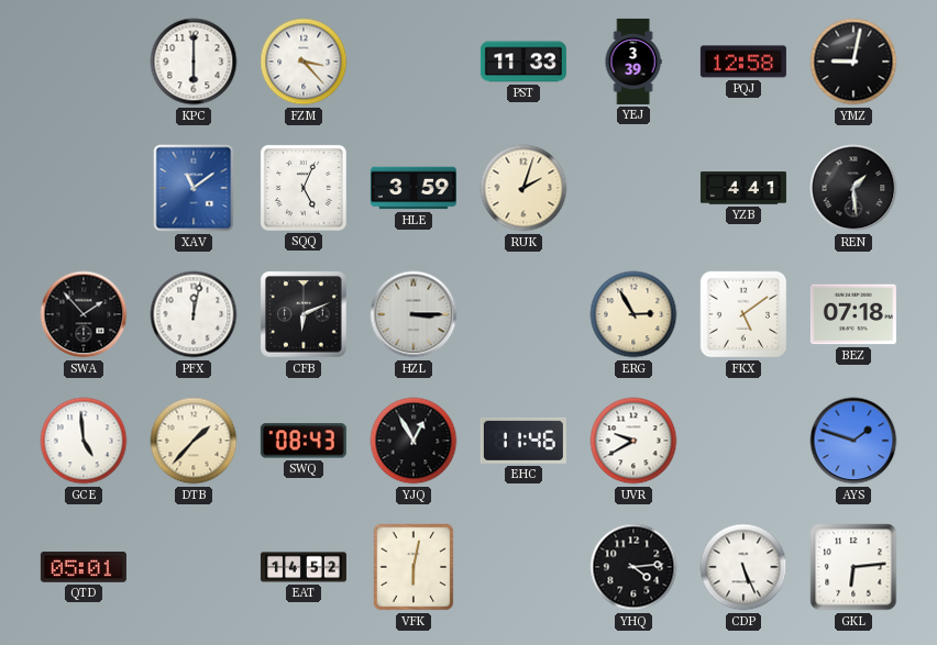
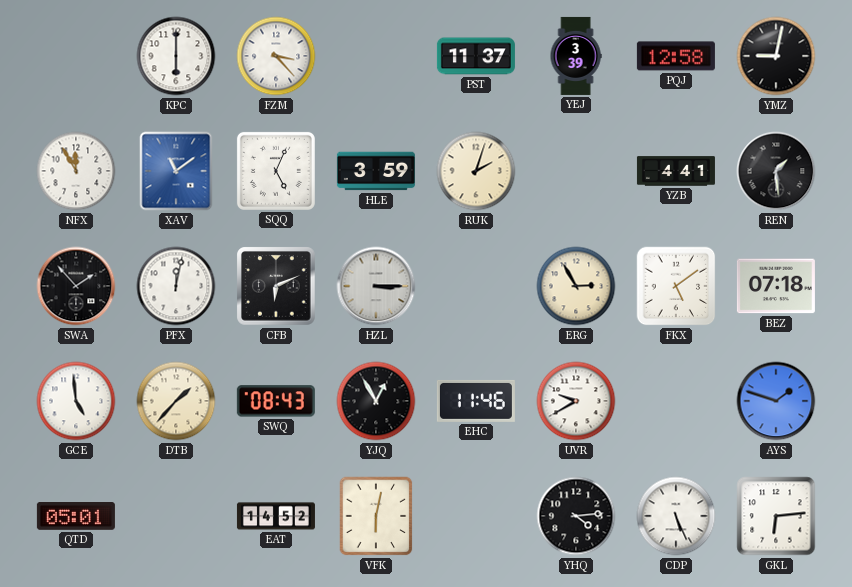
PST: 11:33 -> 11:37 (476, 56)
NFX: none -> 11:55 (76, 171)
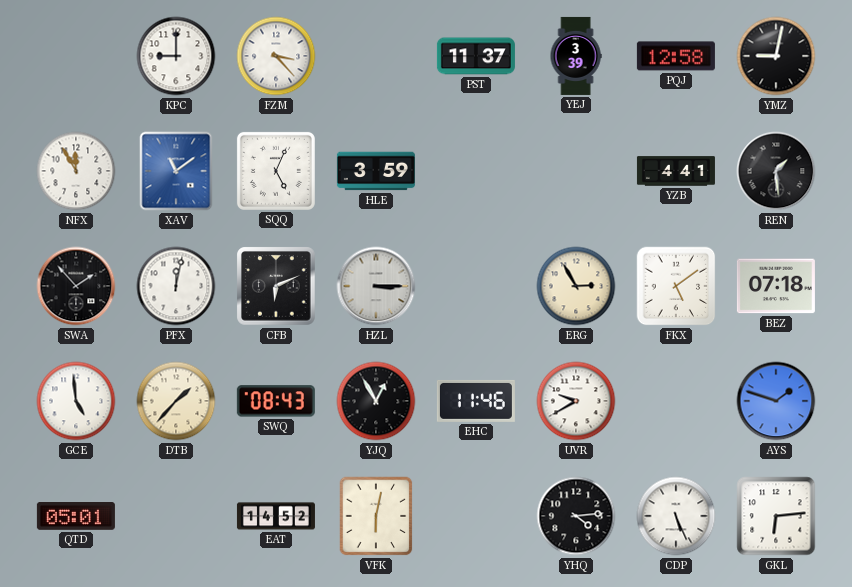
KPC: 6:00 -> 9:00 (176, 56)
RUK: 2:03 -> none (476, 171)
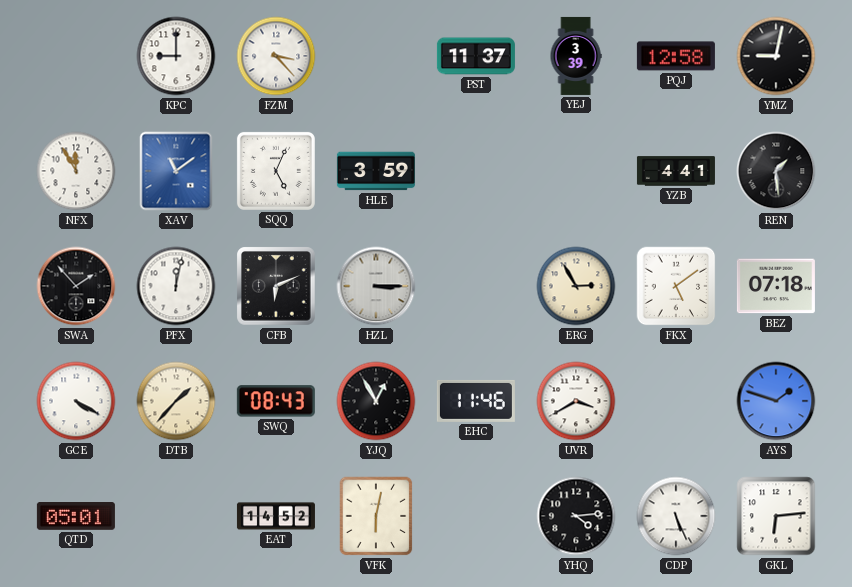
GCE: 4:59 -> 4:20 (76, 401)
UVR: 9:40 -> 3:40 (576, 401)
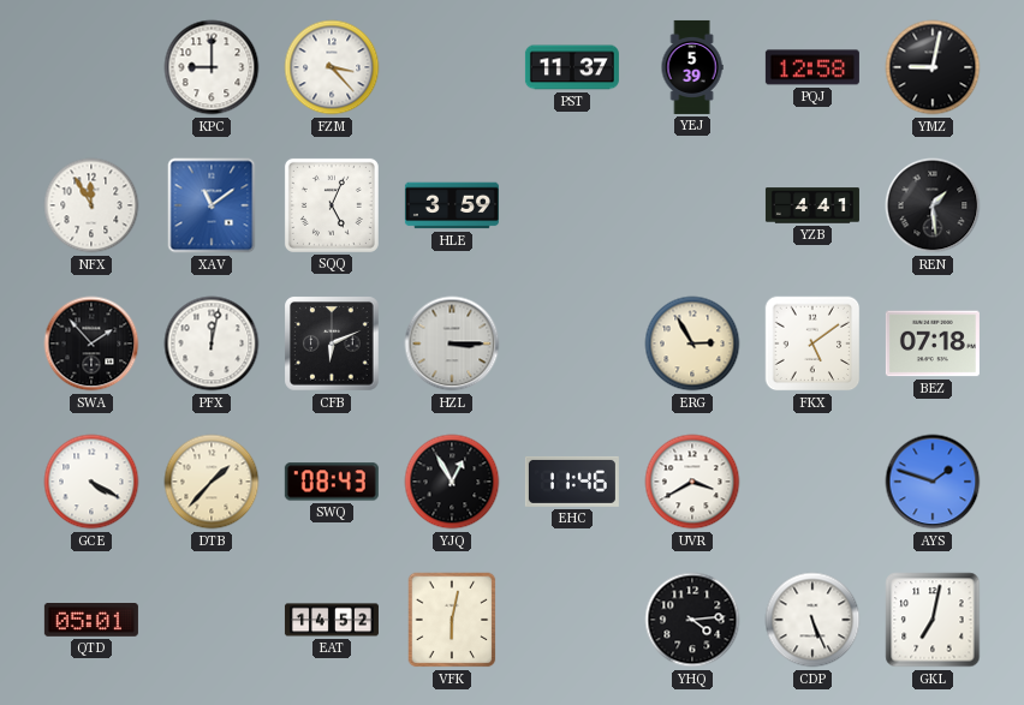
YEJ: 3:39 -> 5:39 (692, 67)
GKL: 6:14 -> 7:02 (933, 620)
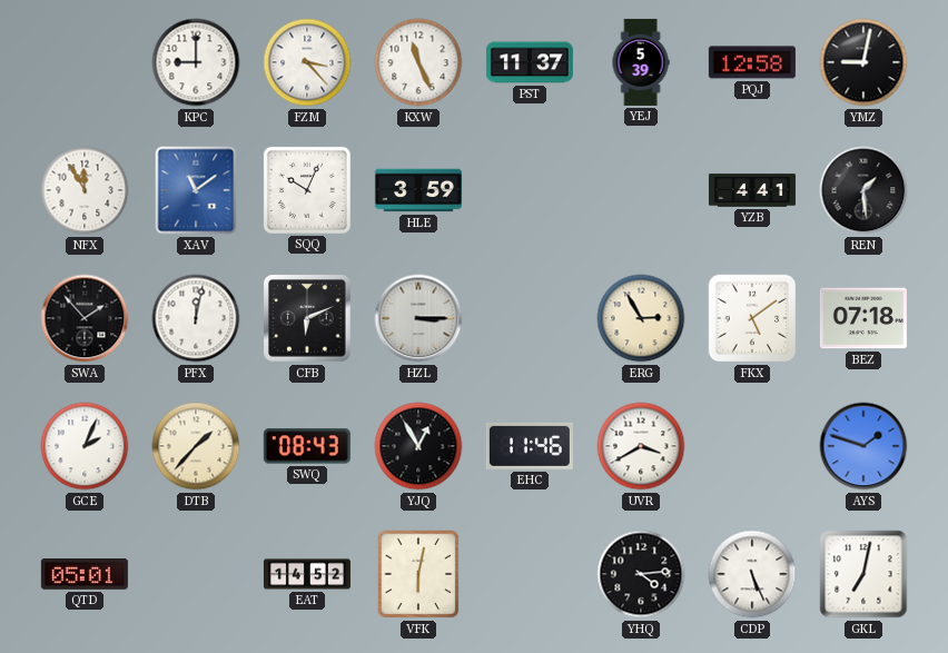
KXW: none -> 11:26 (418, 62)
SQQ: 5:04 -> 10:04 (307, 190)
GCE: 4:20 -> 2:04 (85, 446)
